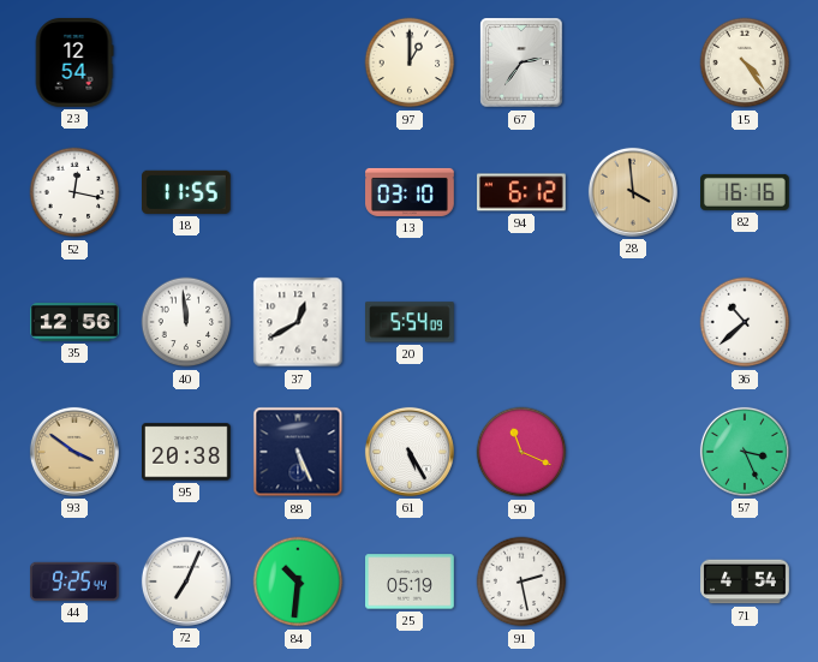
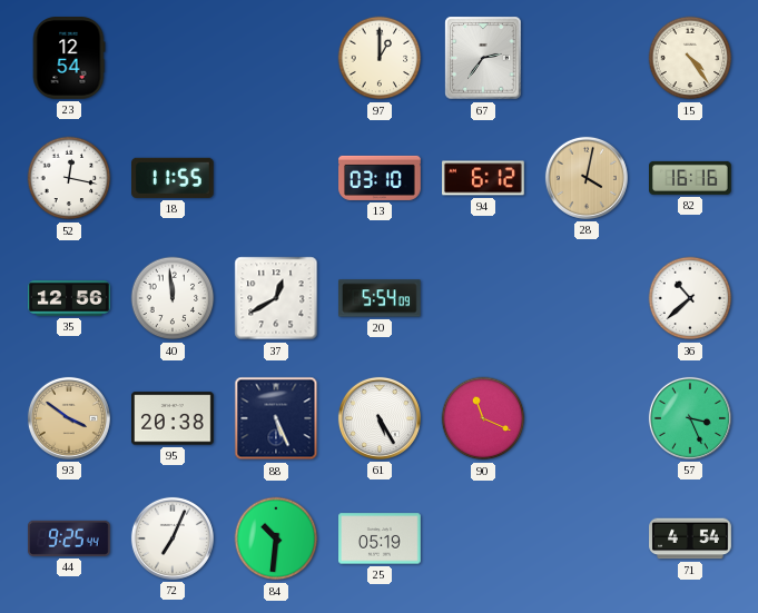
28: 3:59 -> 4:02 (587, 178)
91: 2:28 -> none (521, 582)
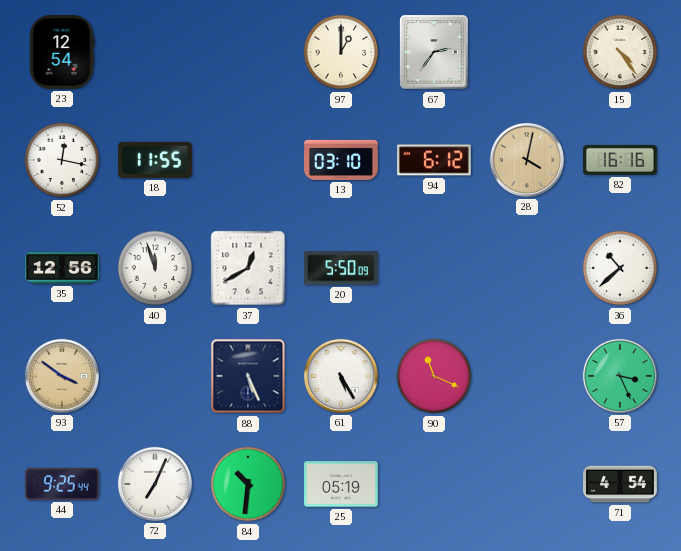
40: 11:59 -> 11:57 (155, 268)
20: 5:54 -> 5:50 (342, 268)
95: 20:38 -> none (173, 418)
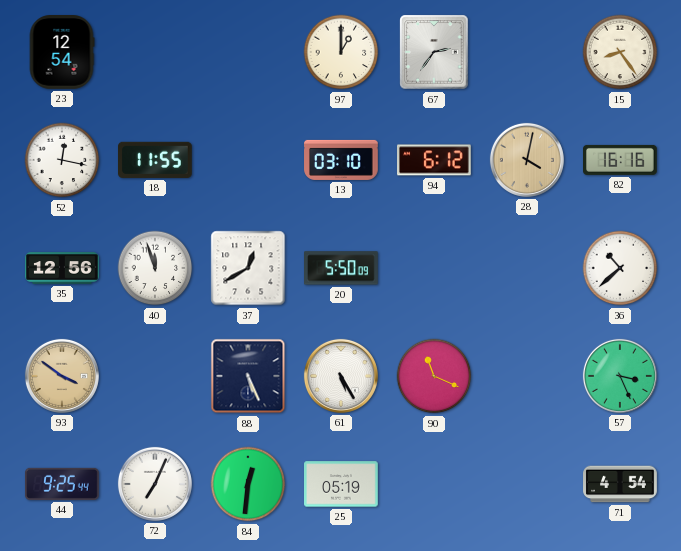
15: 4:24 -> 8:24 (620, 52)
84: 10:31 -> 12:31 (248, 484)
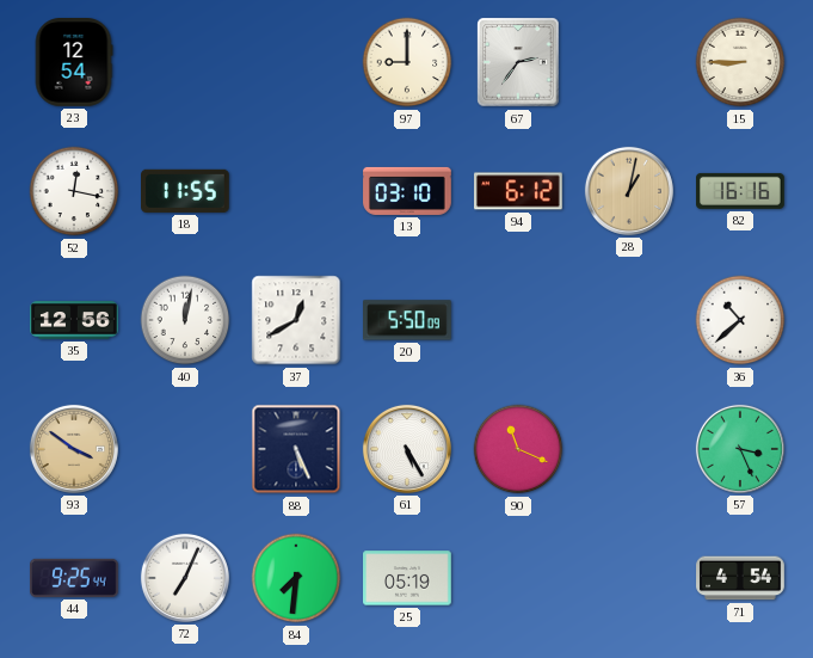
97: 1:00 -> 9:00 (407, 62)
15: 8:24 -> 8:45 (740, 62)
28: 4:02 -> 1:02 (629, 191)
40: 11:57 -> 12:02 (185, 320)
84: 12:31 -> 7:31 (296, 578)
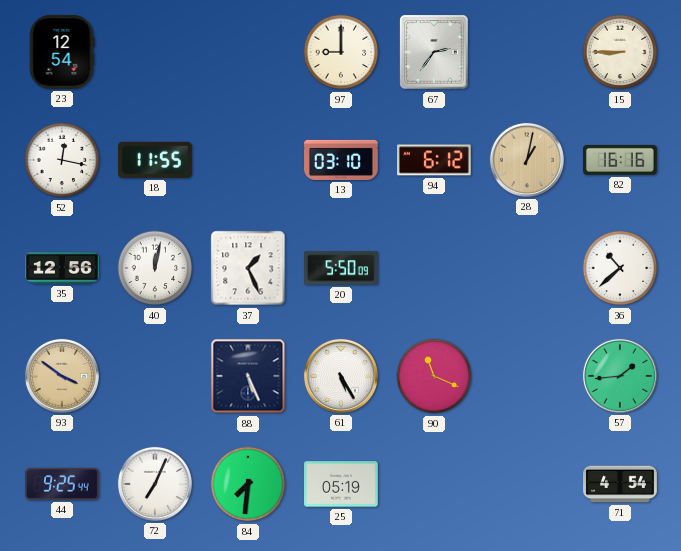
37: 12:40 -> 1:26 (248, 268)
57: 3:26 -> 1:44 (620, 376)
